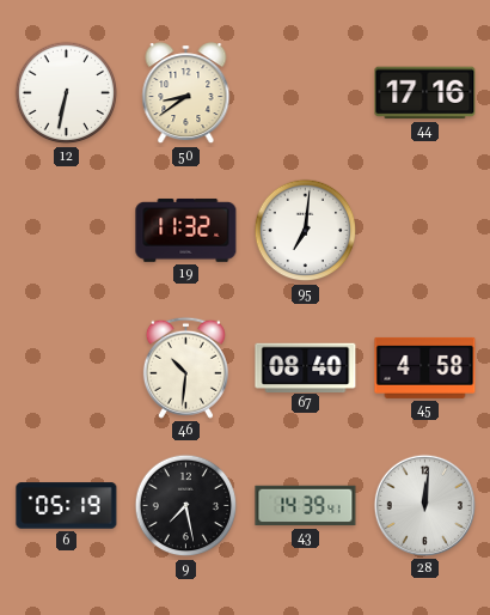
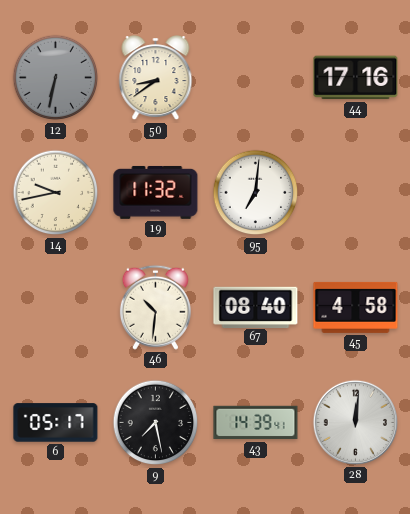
12 dial: white -> grey (56, 78)
14: none -> 9:43 (56, 193)
6: 05:19 -> 05:17 (56, 423)
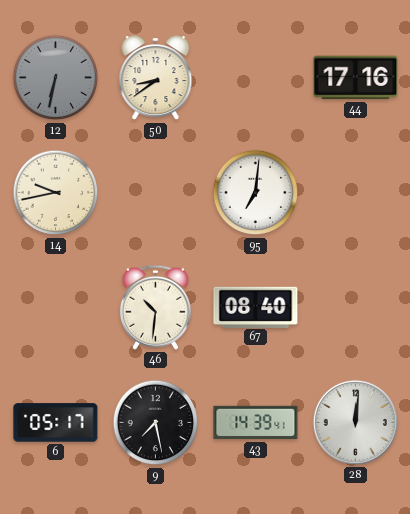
19: 11:32 -> none (156, 192)
45: 4:58 -> none (356, 307)
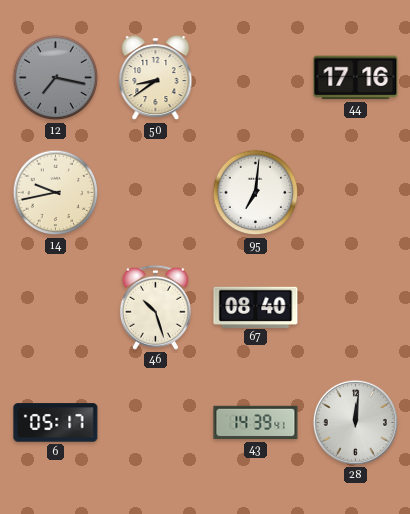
12: 6:32 -> 7:17 (56, 78)
46: 10:31 -> 10:27 (155, 307)
9: 7:28 -> none (156, 423)
